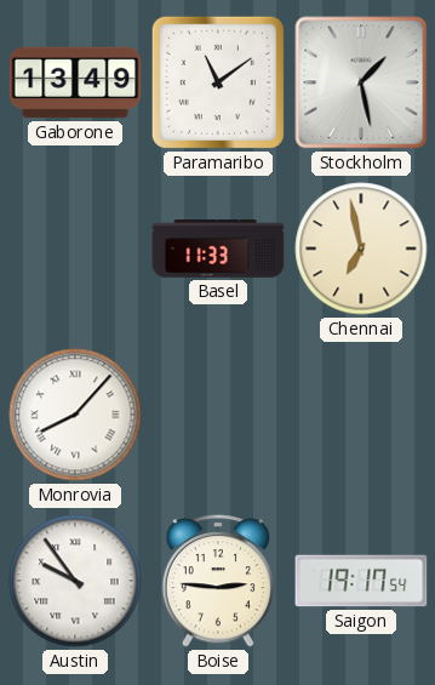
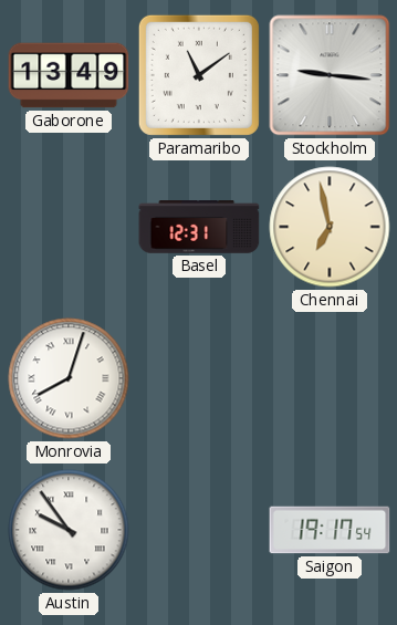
Stockholm: 1:28 -> 9:16 (330, 75)
Basel: 11:33 -> 12:31 (199, 227)
Monrovia: 8:07 -> 8:03 (69, 378)
Boise: 2:46 -> none (218, 581)
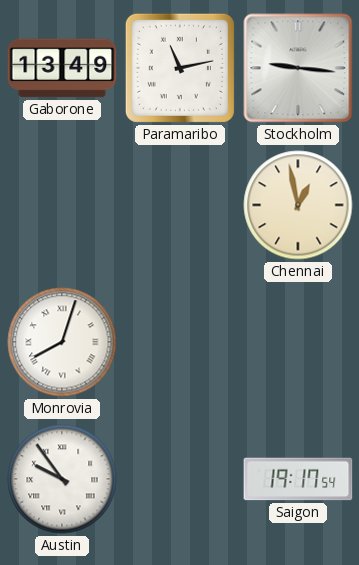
Paramaribo: 11:09 -> 11:13 (180, 68)
Basel: 12:31 -> none (199, 227)
Chennai: 6:58 -> 12:58 (298, 205)
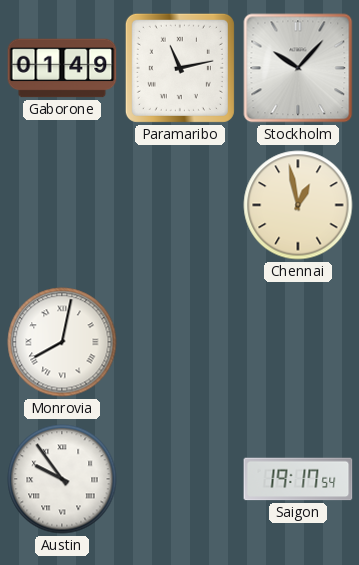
Gaborone: 13:49 -> 01:49 (62, 68)
Stockholm: 9:16 -> 10:07 (298, 68)
Monrovia: 8:03 -> 8:02 (62, 342)
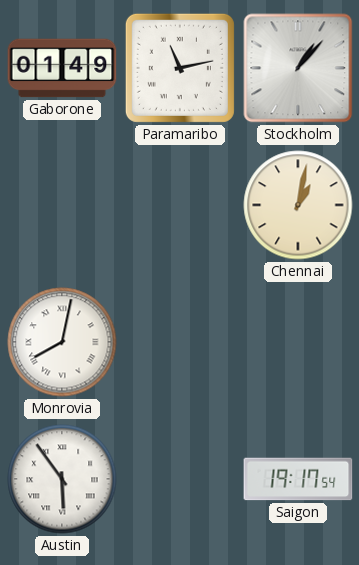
Stockholm: 10:07 -> 1:07 (298, 68)
Chennai: 12:58 -> 1:02 (298, 205)
Austin: 9:54 -> 5:54 (62, 479)
